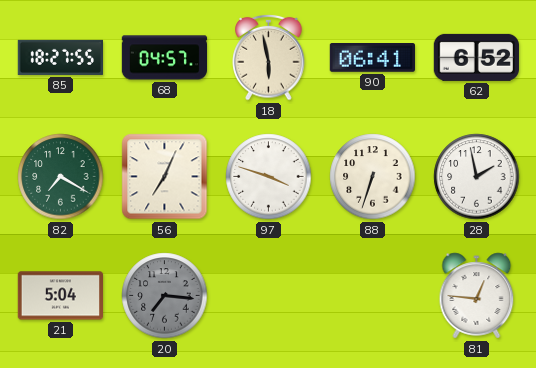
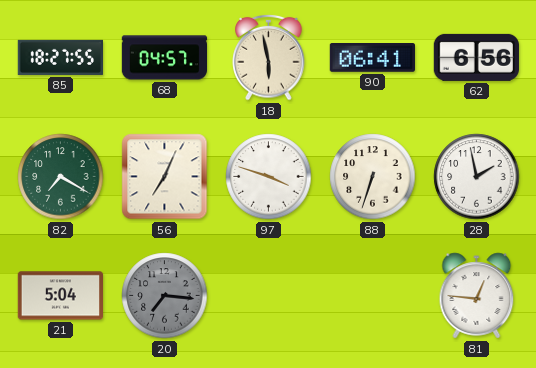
62: 6:52 -> 6:56 (476, 57)
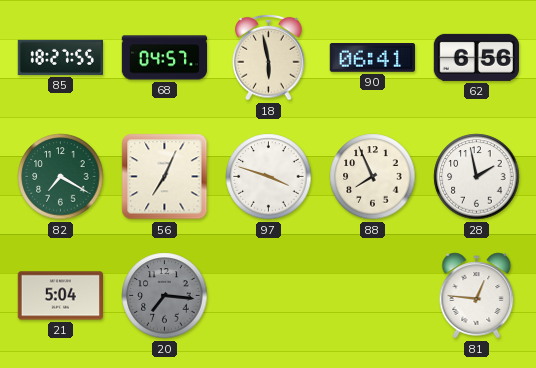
88: 6:33 -> 7:56 (373, 177)
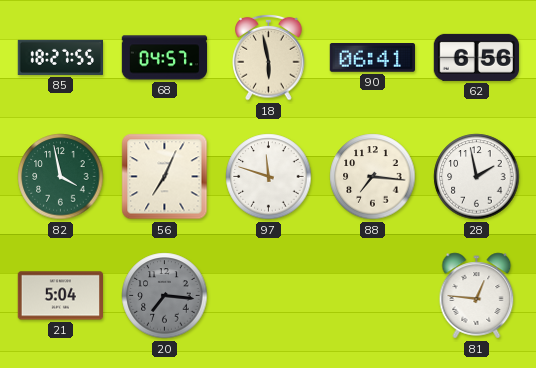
82: 7:20 -> 3:58 (61, 177)
97: 3:48 -> 11:48 (269, 177)
88: 7:56 -> 7:16 (373, 177)
